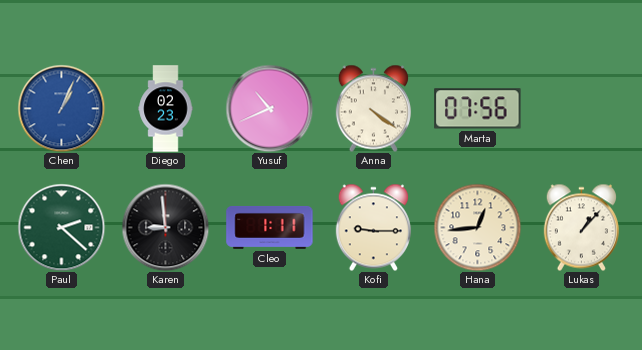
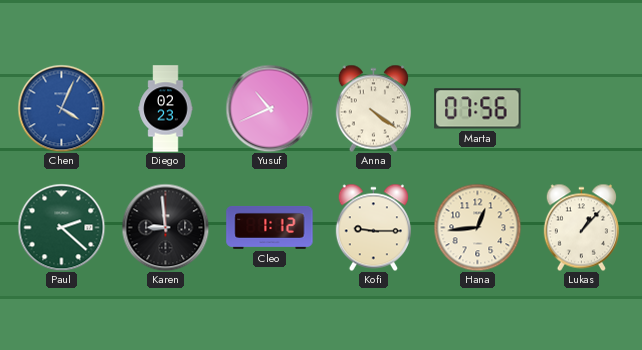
Chen: 1:04 -> 4:04 (61, 108)
Cleo: 1:11 -> 1:12 (270, 227)
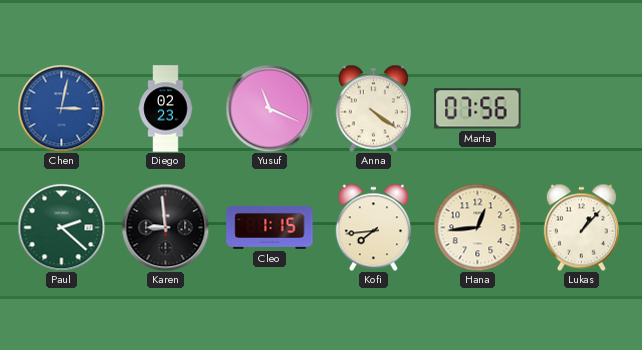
Chen: 4:04 -> 3:02 (61, 108)
Yusuf: 10:41 -> 11:19 (269, 108)
Cleo: 1:12 -> 1:15 (270, 227)
Kofi: 9:15 -> 7:44 (373, 227)
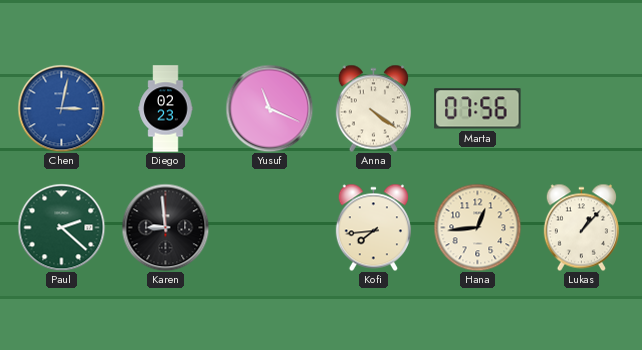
Cleo: 1:15 -> none (270, 227)
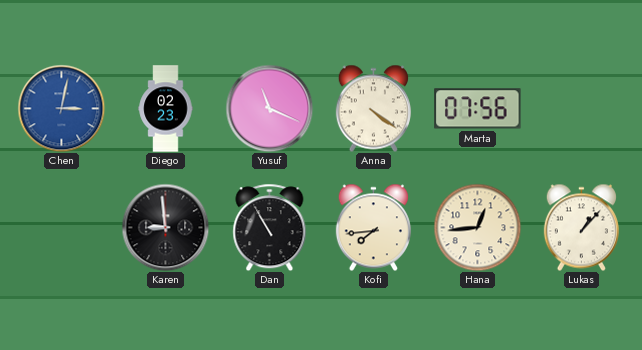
Paul: 2:22 -> none (61, 227)
Dan: none -> 10:55 (270, 227)
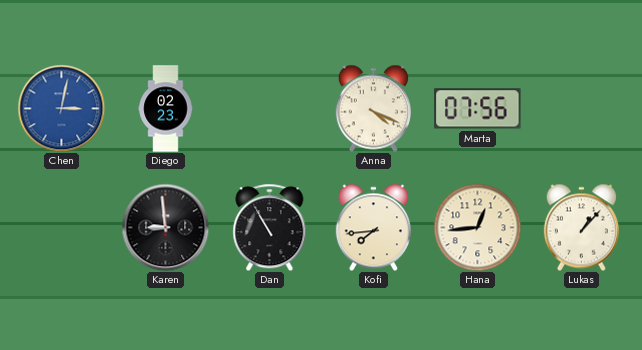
Yusuf: 11:19 -> none (269, 108)
Anna: 4:21 -> 4:19 (373, 108)
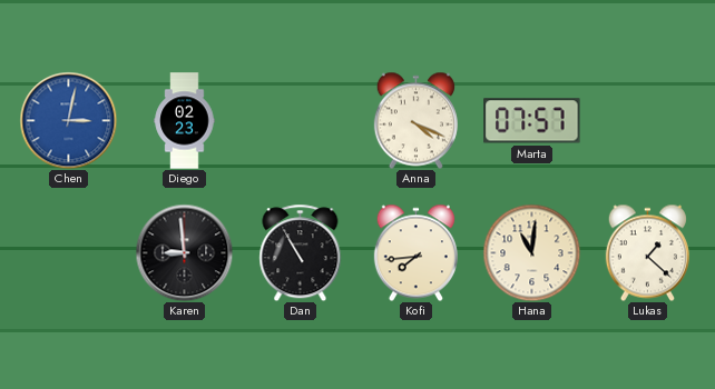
Marta: 07:56 -> 07:57 (532, 121)
Hana: 12:44 -> 11:01 (531, 252)
Lukas: 1:07 -> 1:22 (647, 252)
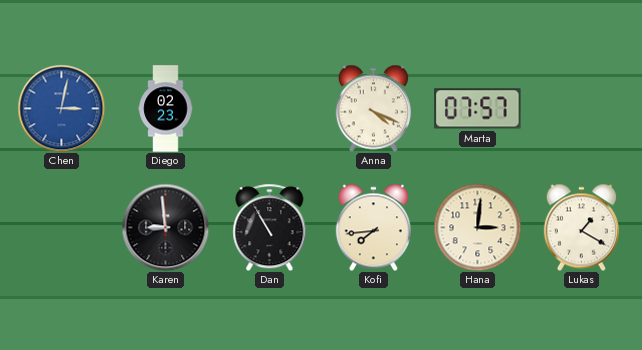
Hana: 11:01 -> 3:01 (477, 227)
Lukas: 1:22 -> 1:20 (581, 227)
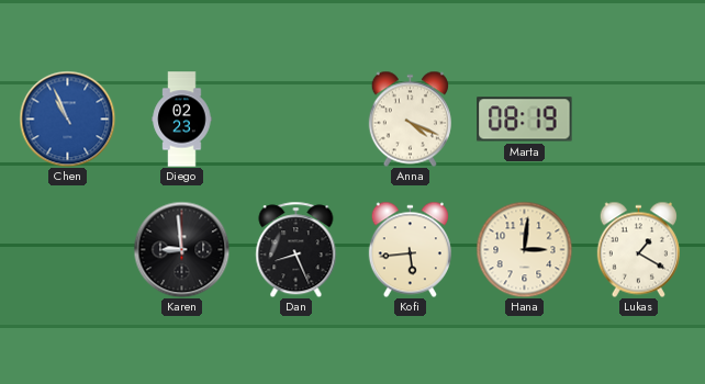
Chen: 3:02 -> 10:56 (67, 118)
Marta: 07:57 -> 08:19 (525, 120)
Dan: 10:55 -> 8:26 (296, 249)
Kofi: 7:44 -> 5:44 (410, 249)
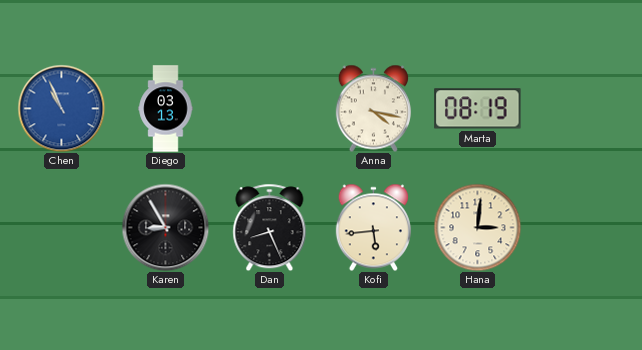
Diego: 02:23 -> 03:13 (166, 109)
Anna: 4:19 -> 4:17 (373, 108)
Karen: 8:59 -> 8:55 (165, 227)
Lukas: 1:20 -> none (638, 249)
